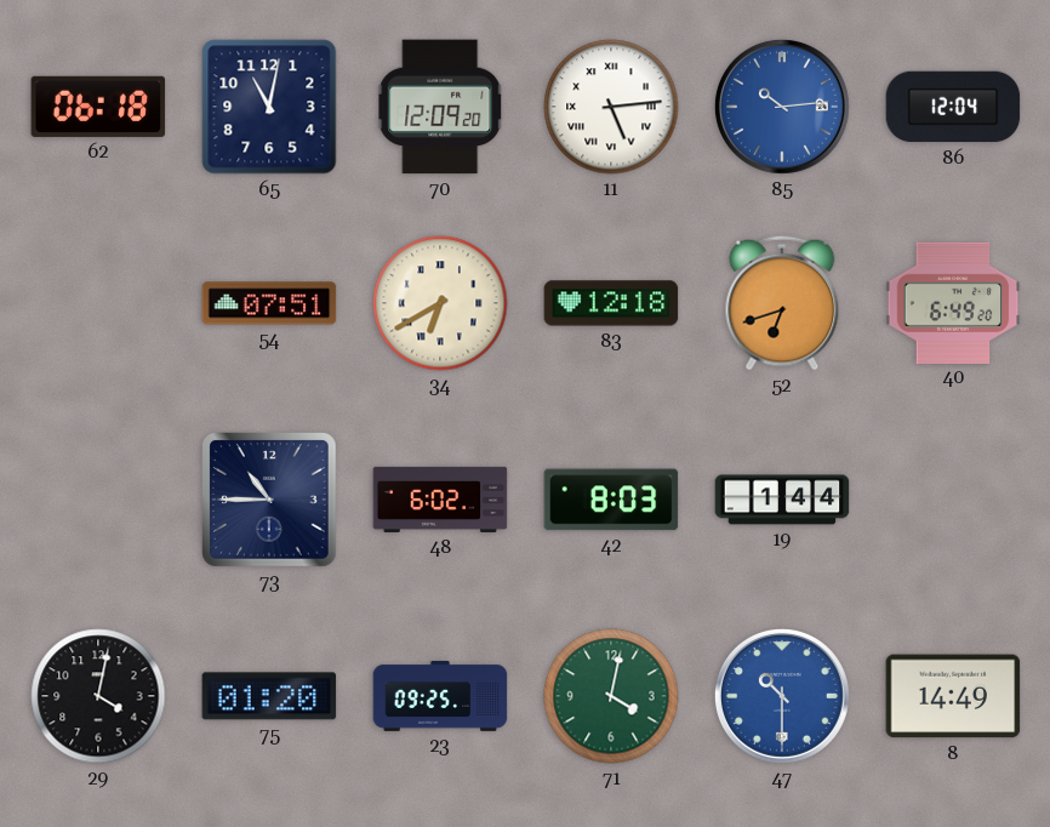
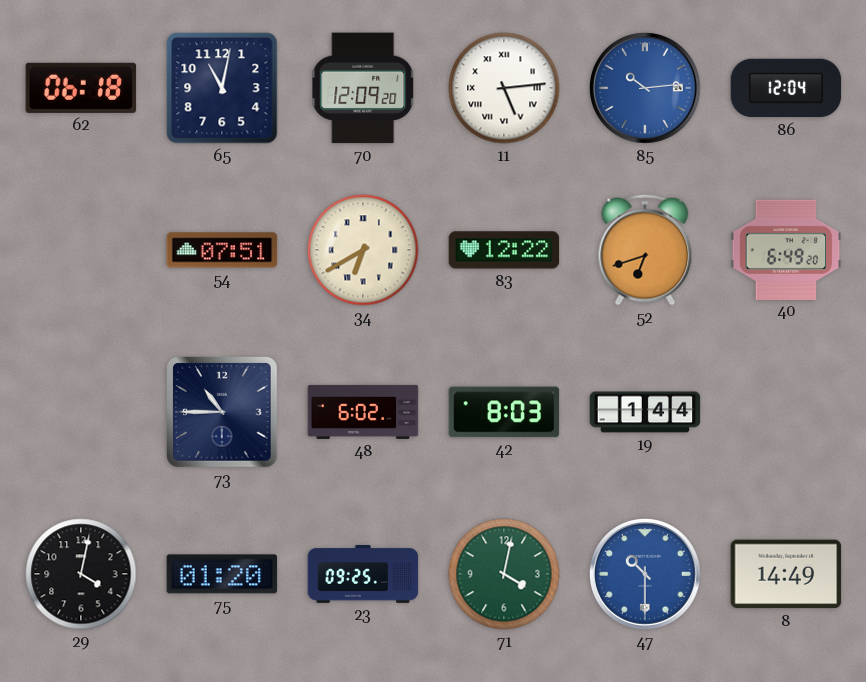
83: 12:18 -> 12:22 (504, 250)
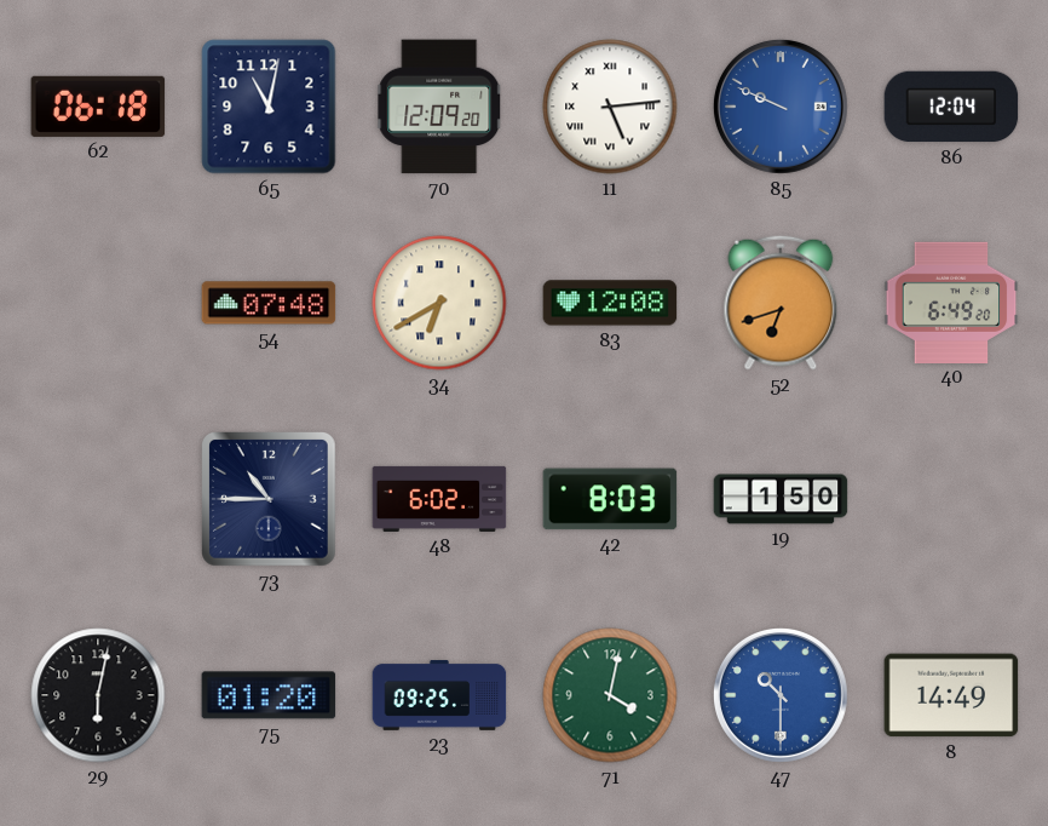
85: 10:14 -> 9:49 (781, 107)
54: 07:51 -> 07:48 (269, 303)
83: 12:22 -> 12:08 (610, 303)
19: 1:44 -> 1:50 (781, 499)
29: 4:02 -> 6:02 (98, 695)
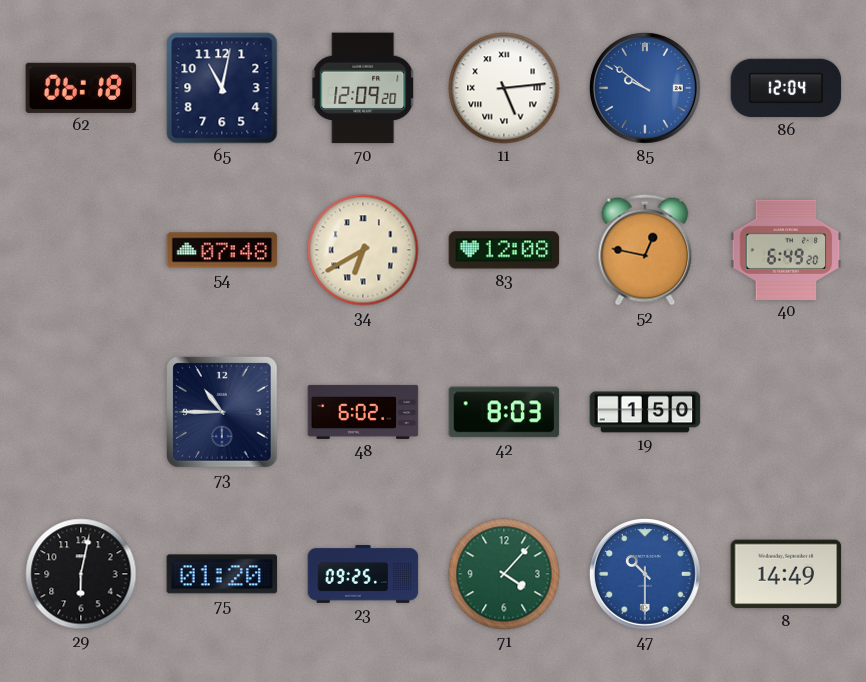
85: 9:49 -> 9:51 (645, 88)
52: 6:42 -> 12:47 (645, 250)
71: 4:02 -> 4:07 (504, 574)
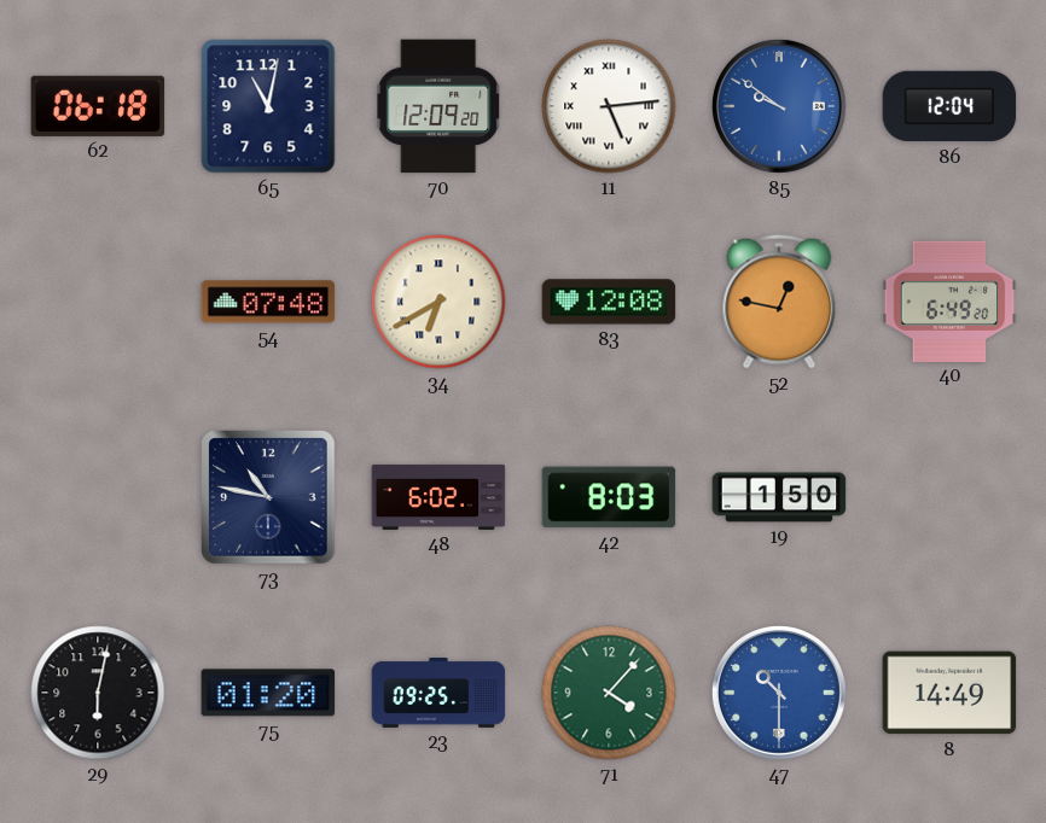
73: 10:45 -> 10:47 (269, 498)
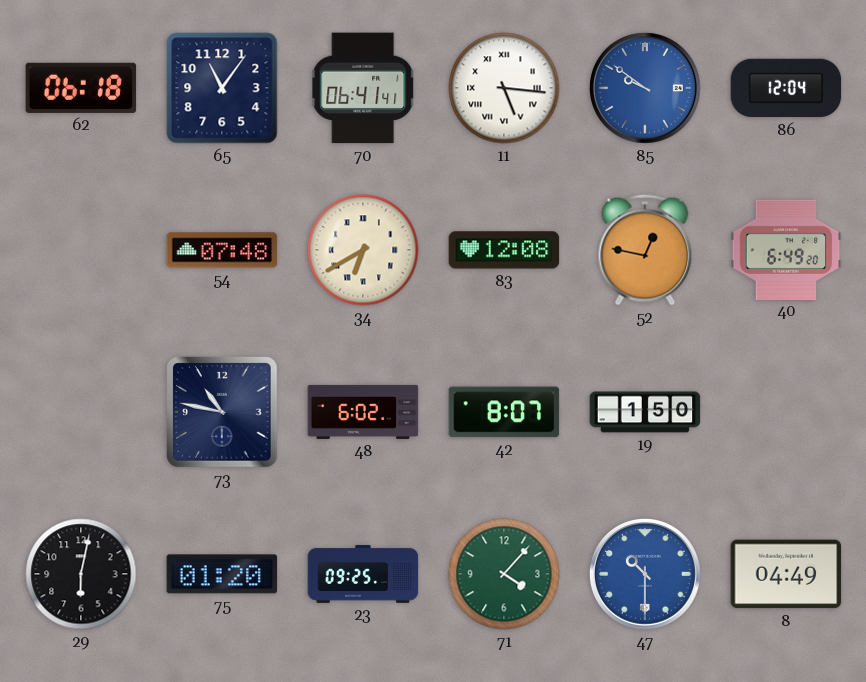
65: 11:02 -> 11:06 (222, 88)
70: 12:09 -> 06:41 (363, 88)
11: 5:14 -> 5:16 (504, 88)
42: 8:03 -> 8:07 (504, 412)
8: 14:49 -> 04:49 (786, 574)
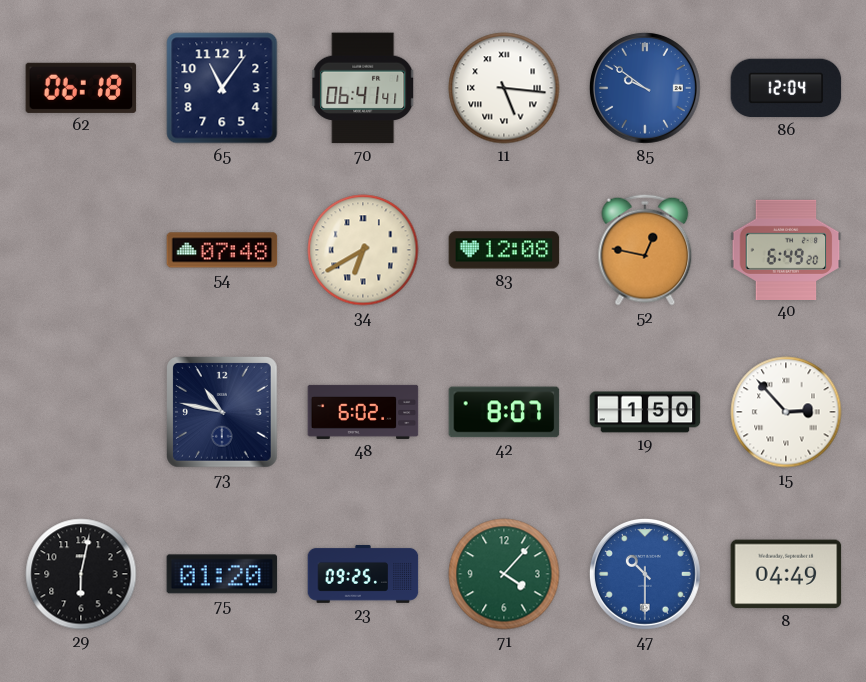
15: none -> 2:53 (786, 412)
